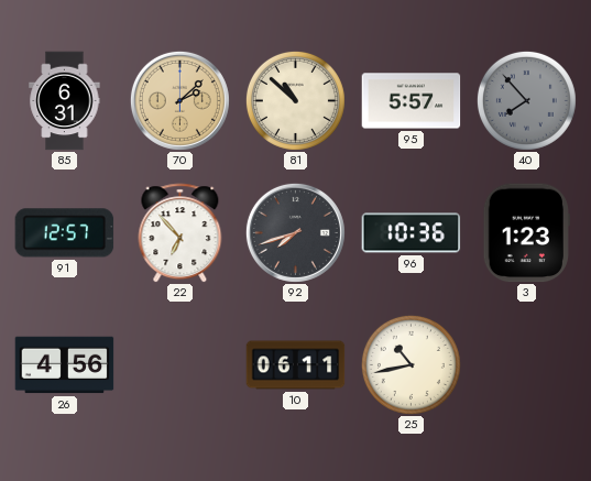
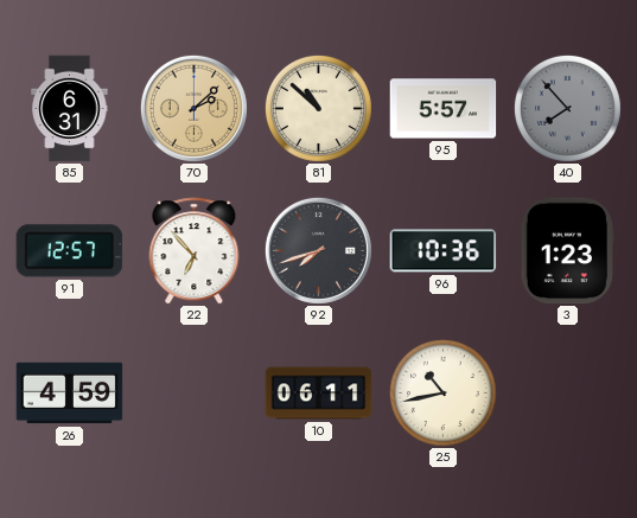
26: 4:56 -> 4:59 (70, 394)
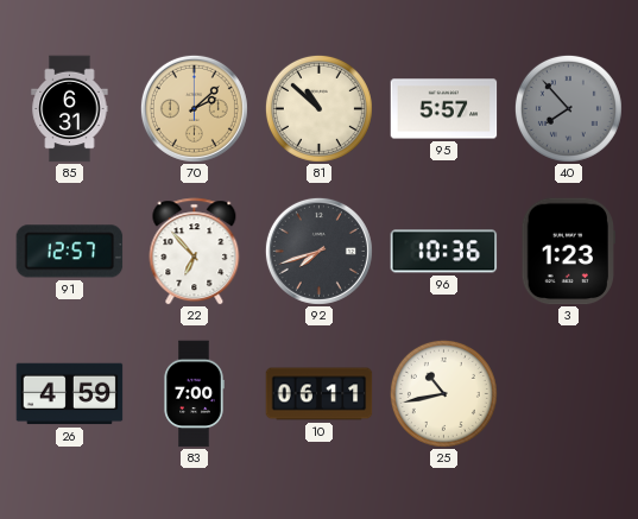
83: none -> 7:00 (194, 394)
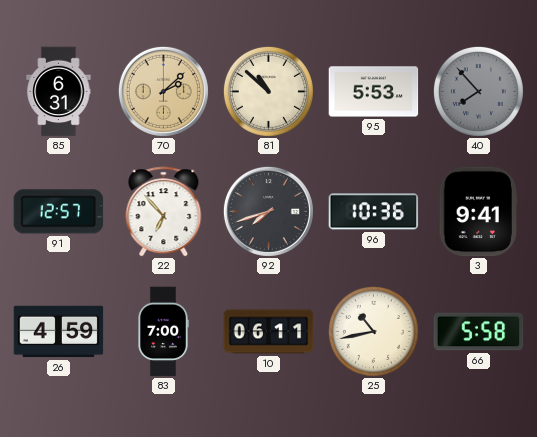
95: 5:57 -> 5:53 (374, 92)
3: 1:23 -> 9:41 (478, 212)
66: none -> 5:58 (479, 332)
